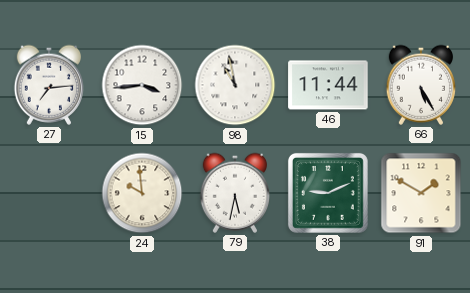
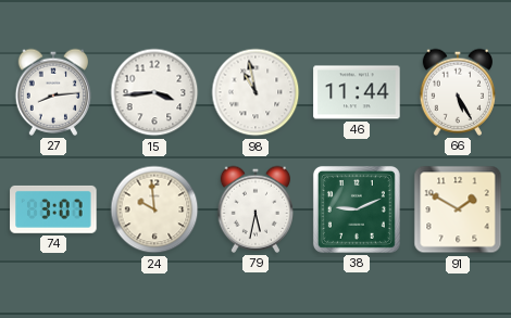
27: 7:14 -> 8:14 (52, 92)
74: none -> 3:07 (53, 209)
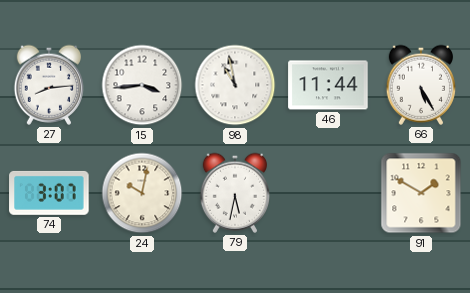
24: 9:59 -> 10:02 (142, 193)
38: 9:11 -> none (357, 209)
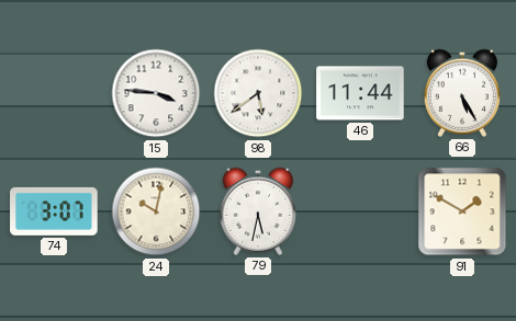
27: 8:14 -> none (48, 85)
15: 3:44 -> 3:46 (156, 93)
98: 10:58 -> 5:39 (258, 93)
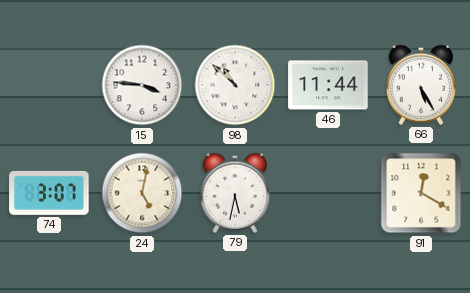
98: 5:39 -> 10:52 (235, 85)
24: 10:02 -> 5:02 (142, 193)
91: 1:50 -> 12:20 (421, 193)
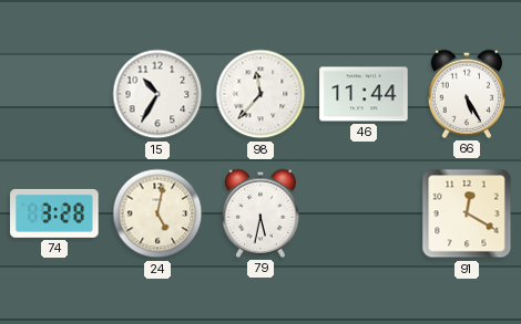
15: 3:46 -> 10:35 (157, 94)
98: 10:52 -> 11:37 (260, 94)
74: 3:07 -> 3:28 (54, 213)
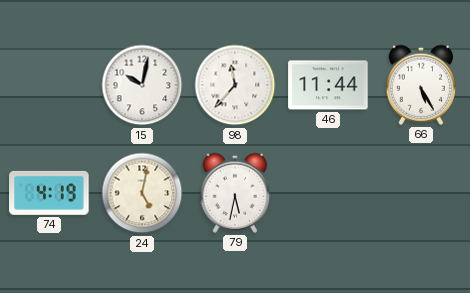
15: 10:35 -> 10:02 (142, 85)
74: 3:28 -> 4:19 (49, 193)
91: 12:20 -> none (467, 213)
